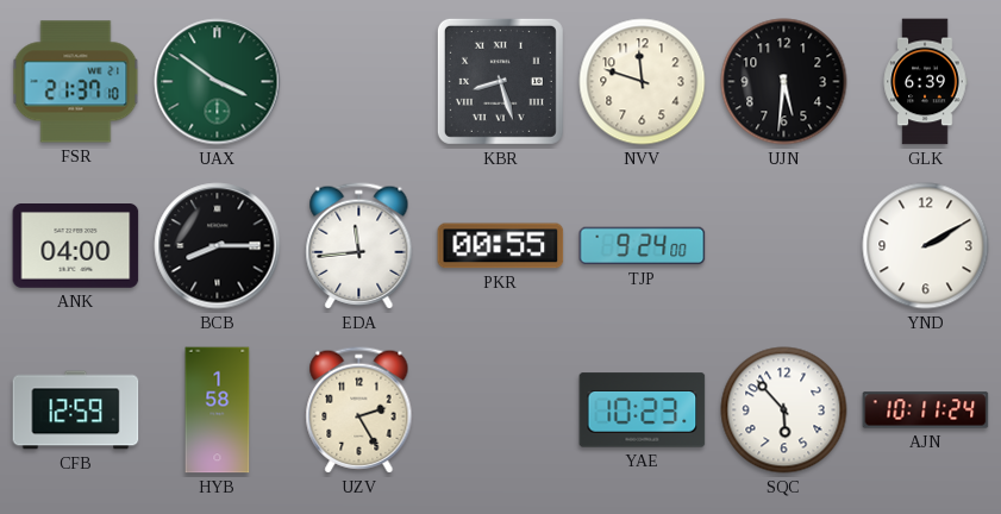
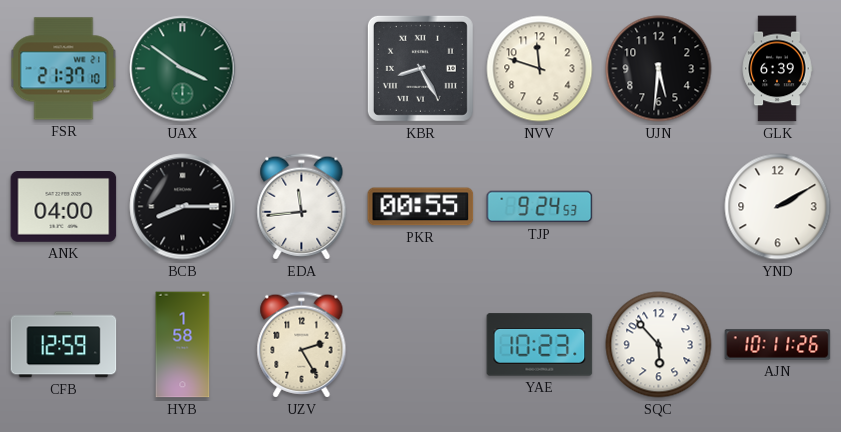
KBR: 8:27 -> 8:25 (420, 68)
TJP: 9:24:00 -> 9:24:53 (540, 207)
AJN: 10:11:24 -> 10:11:26 (778, 345)
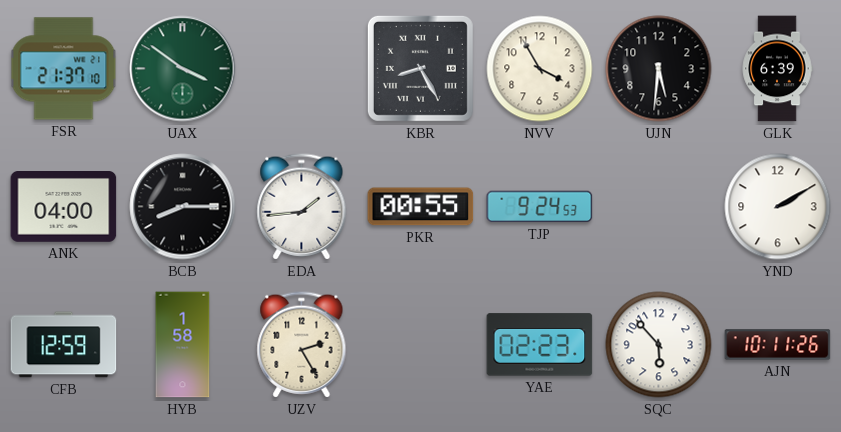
NVV: 11:48 -> 3:55 (540, 69)
EDA: 11:44 -> 1:44 (302, 207)
YAE: 10:23 -> 02:23 (540, 345)
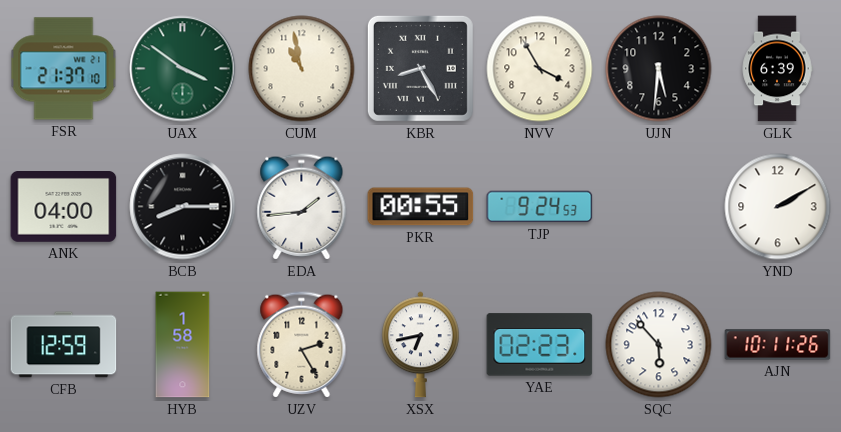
CUM: none -> 10:58 (302, 69)
XSX: none -> 6:43 (421, 345)
